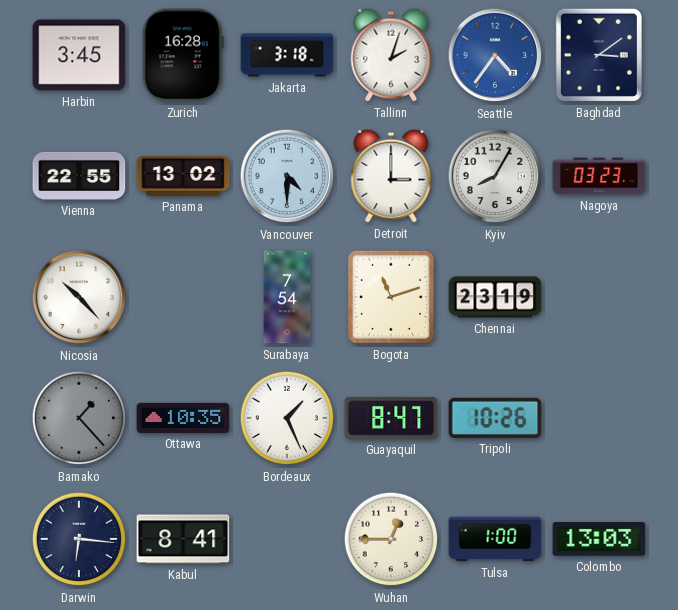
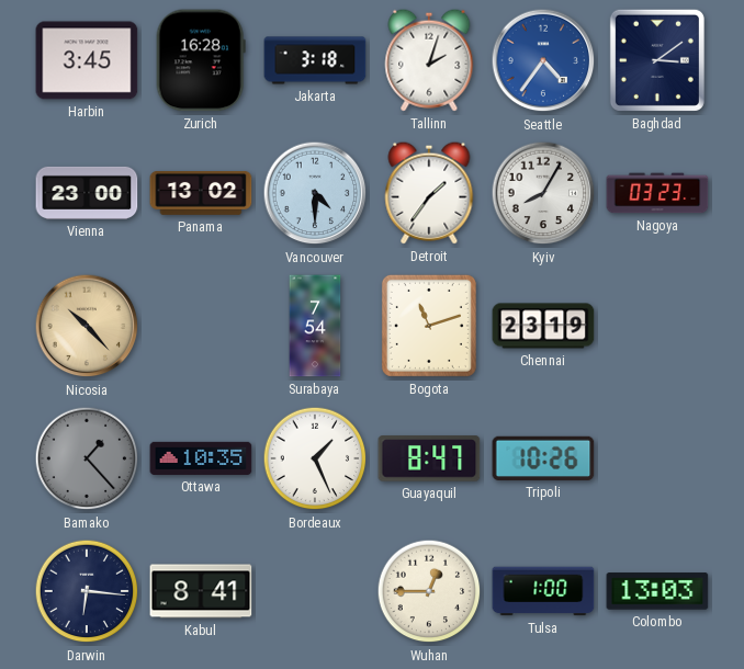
Vienna: 22:55 -> 23:00 (87, 193)
Detroit: 3:00 -> 1:36 (429, 193)
Nicosia dial: white -> champagne (87, 326)
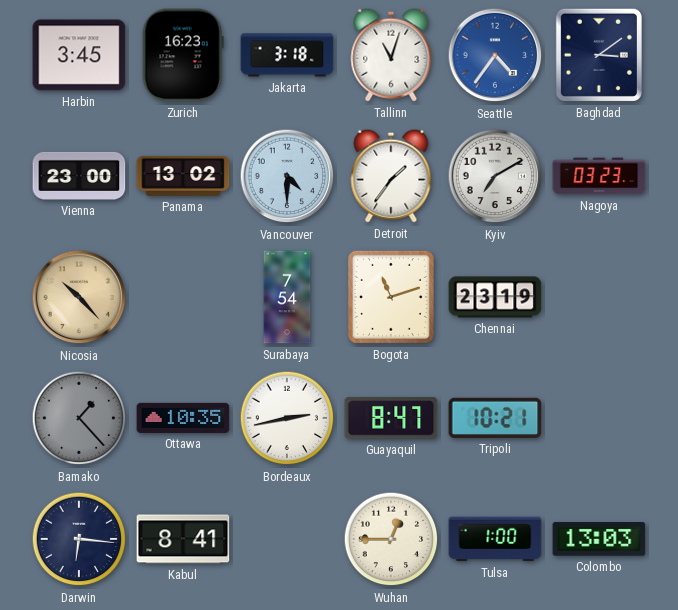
Zurich: 16:28 -> 16:23 (183, 55)
Tallinn: 2:03 -> 11:03 (391, 55)
Kyiv: 8:05 -> 7:10 (495, 176)
Bordeaux: 1:26 -> 2:43 (287, 418)
Tripoli: 10:26 -> 10:21 (495, 418)
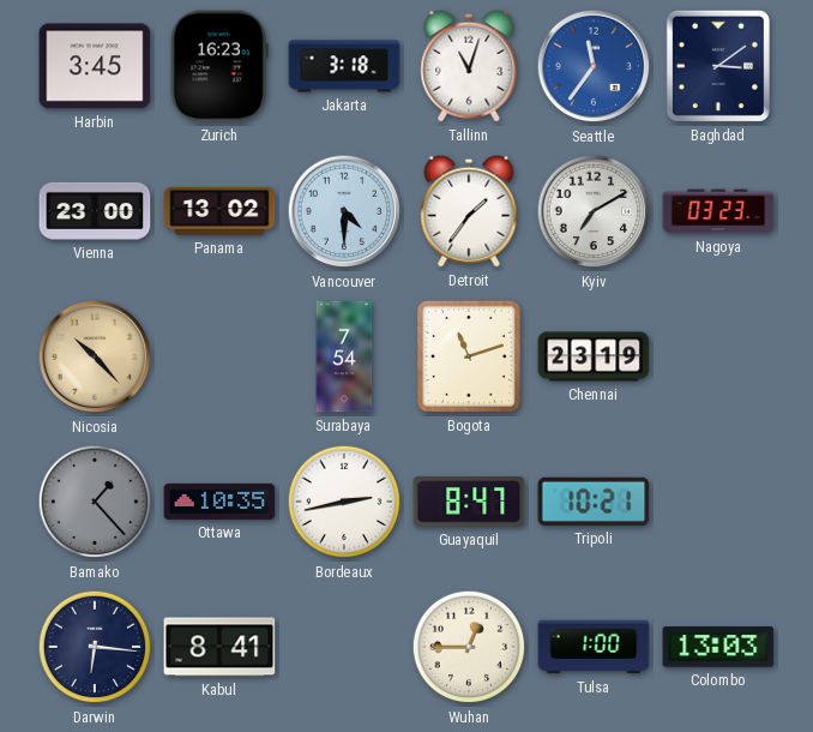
Seattle: 4:36 -> 11:36 (594, 66)
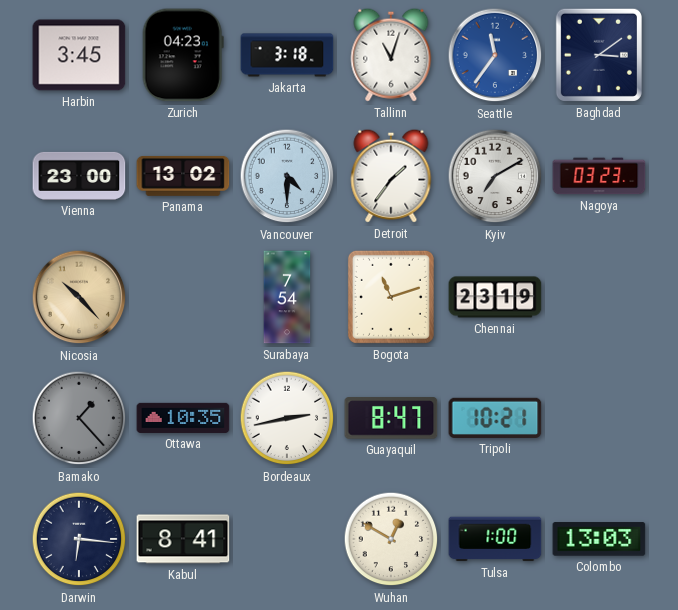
Zurich: 16:23 -> 04:23 (183, 55)
Wuhan: 12:45 -> 12:50 (391, 539)
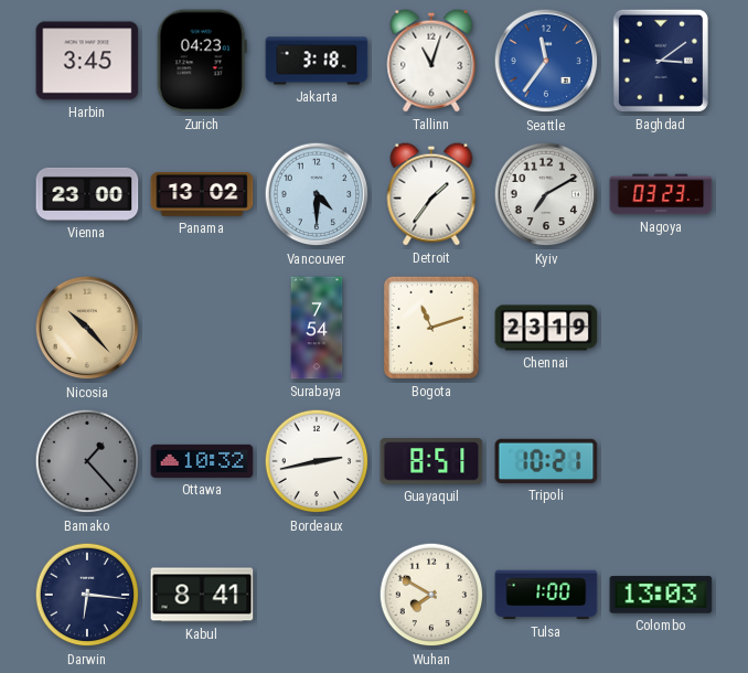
Ottawa: 10:35 -> 10:32 (202, 461)
Guayaquil: 8:47 -> 8:51 (431, 461)
Wuhan: 12:50 -> 7:50 (431, 595)
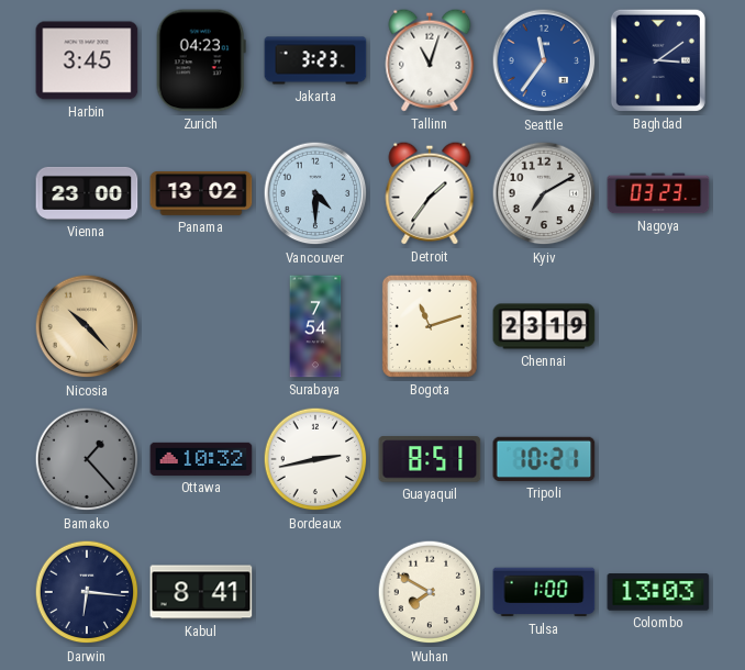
Jakarta: 3:18 -> 3:23 (315, 60)
